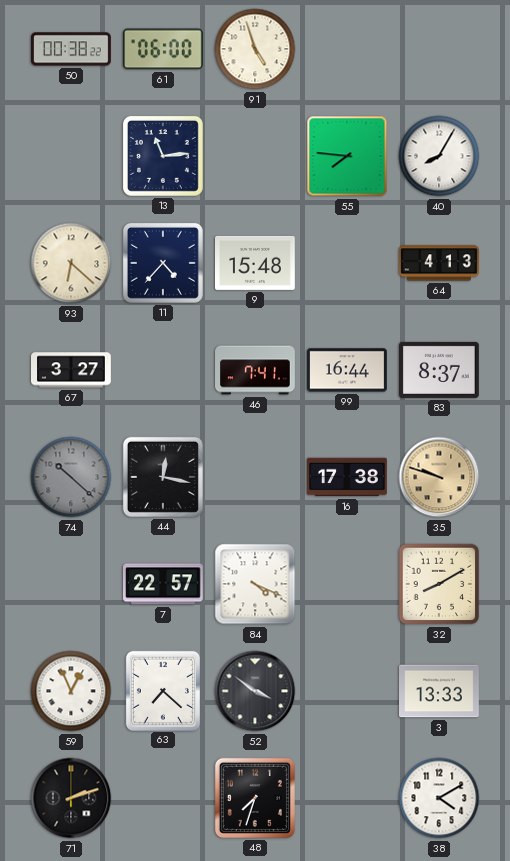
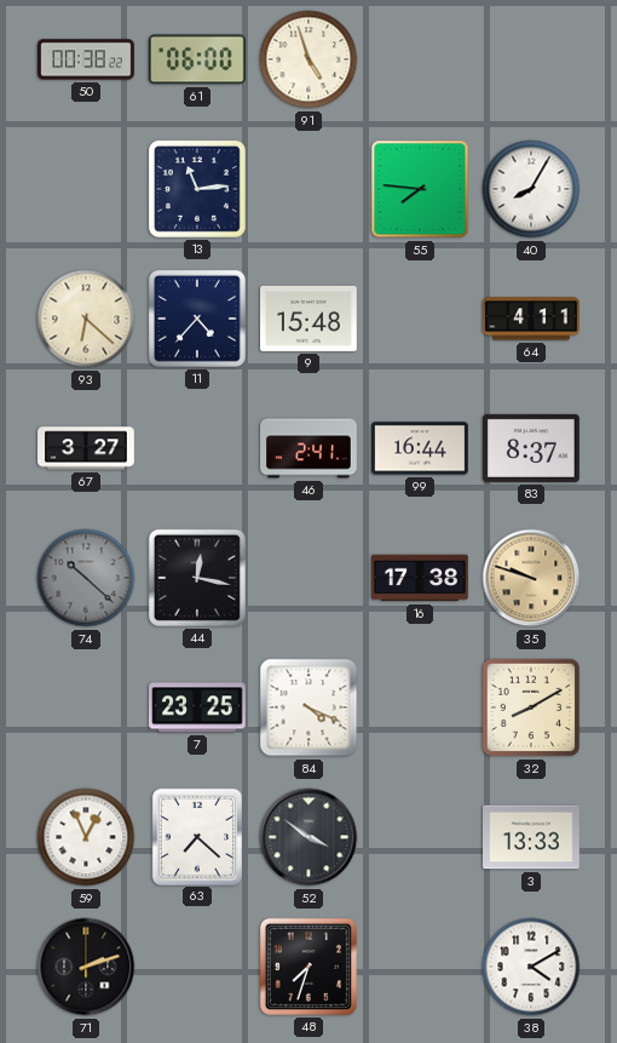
64: 4:13 -> 4:11 (531, 319)
46: 7:41 -> 2:41 (308, 448)
7: 22:57 -> 23:25 (198, 707)
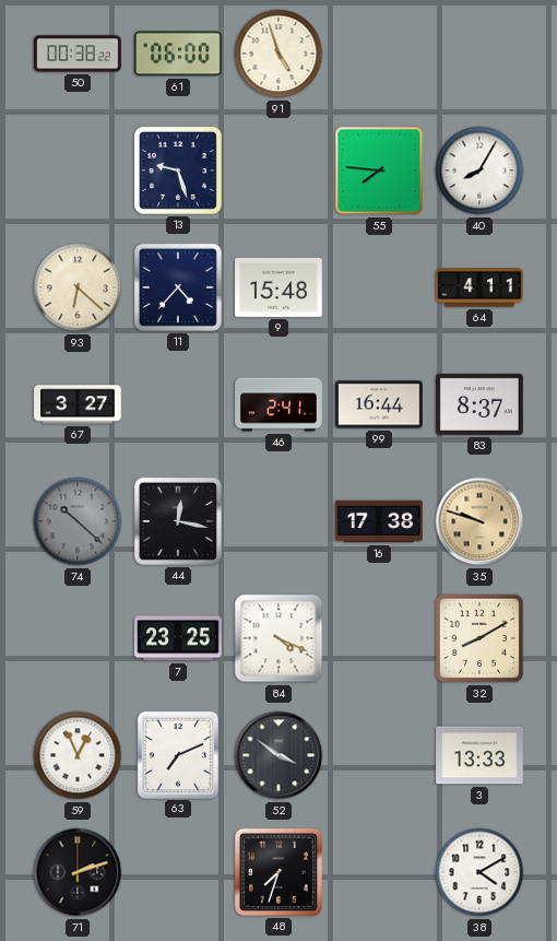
13: 11:14 -> 9:27 (178, 170)
63: 7:22 -> 7:11 (177, 754)
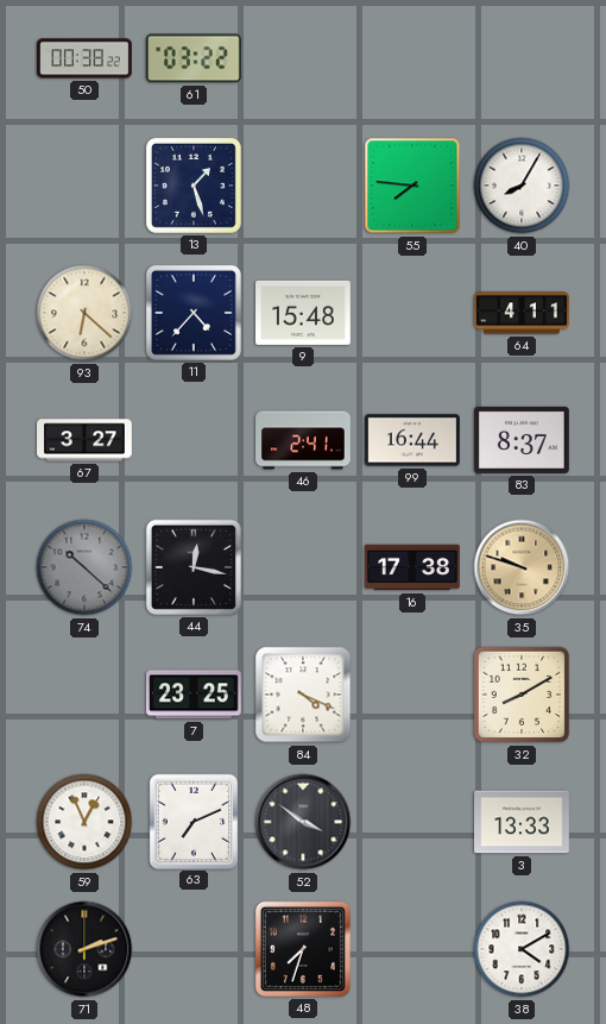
61: 06:00 -> 03:22 (194, 58)
91: 4:57 -> none (278, 54)
13: 9:27 -> 1:27 (194, 186)
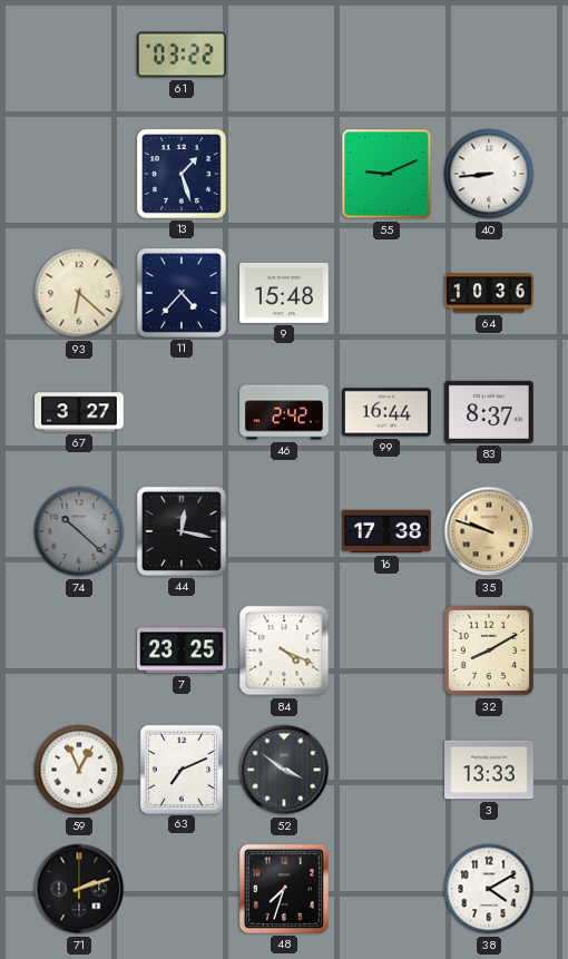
50: 00:38 -> none (86, 58)
55: 7:46 -> 9:11 (386, 174)
40: 8:05 -> 8:44 (489, 174)
64: 4:11 -> 10:36 (489, 293)
46: 2:41 -> 2:42 (284, 412)
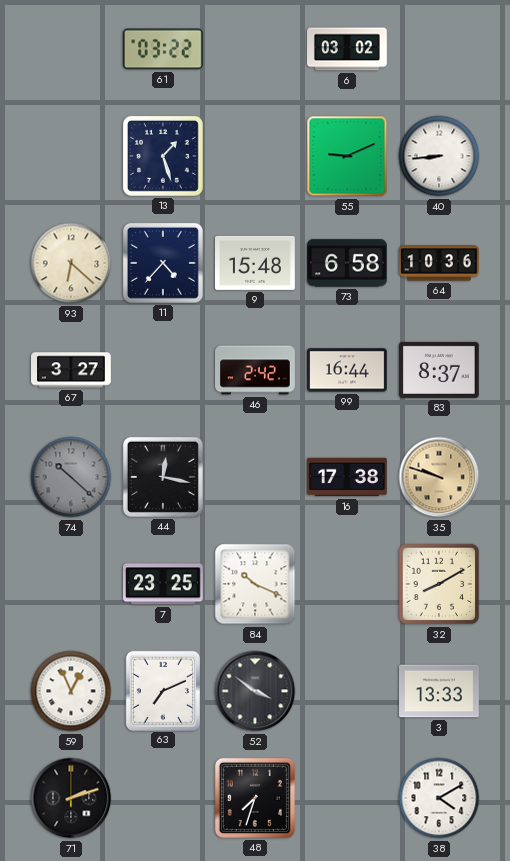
6: none -> 03:02 (348, 49)
73: none -> 6:58 (348, 263)
84: 4:19 -> 10:19 (255, 584)
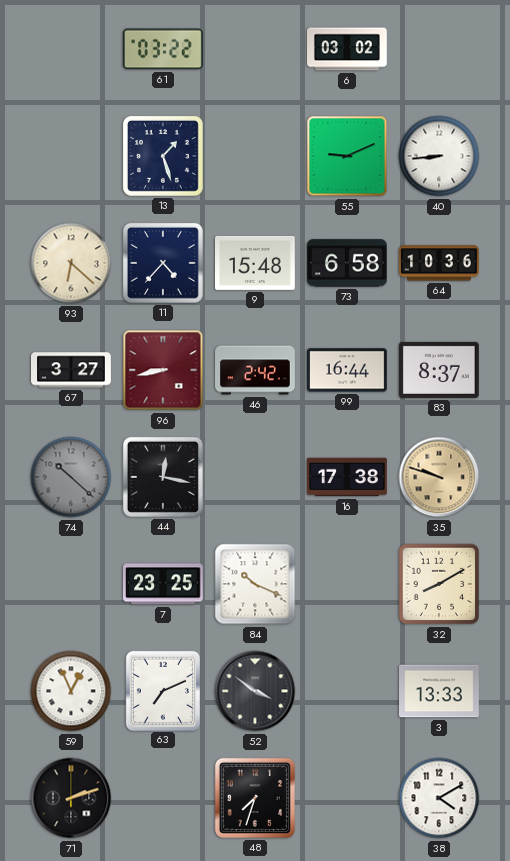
96: none -> 8:43 (163, 370)
